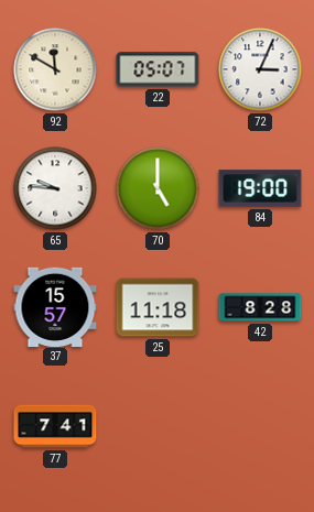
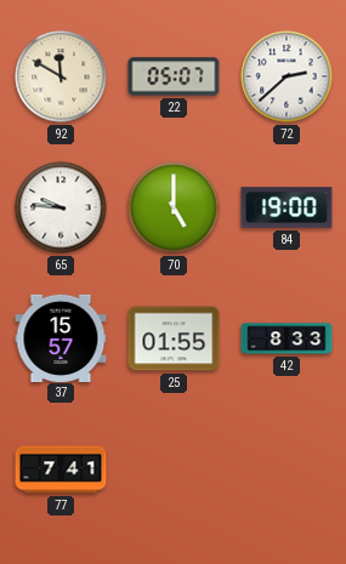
72: 3:04 -> 2:38 (287, 76)
25: 11:18 -> 01:55 (174, 338)
42: 8:28 -> 8:33 (287, 338)
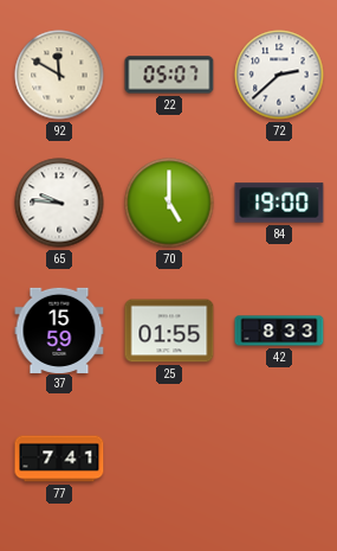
37: 15:57 -> 15:59 (59, 329)
